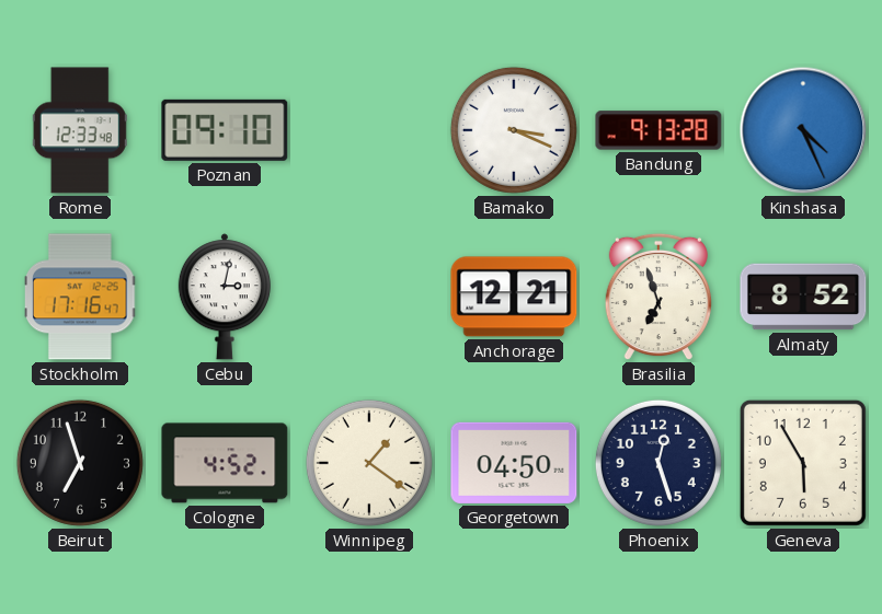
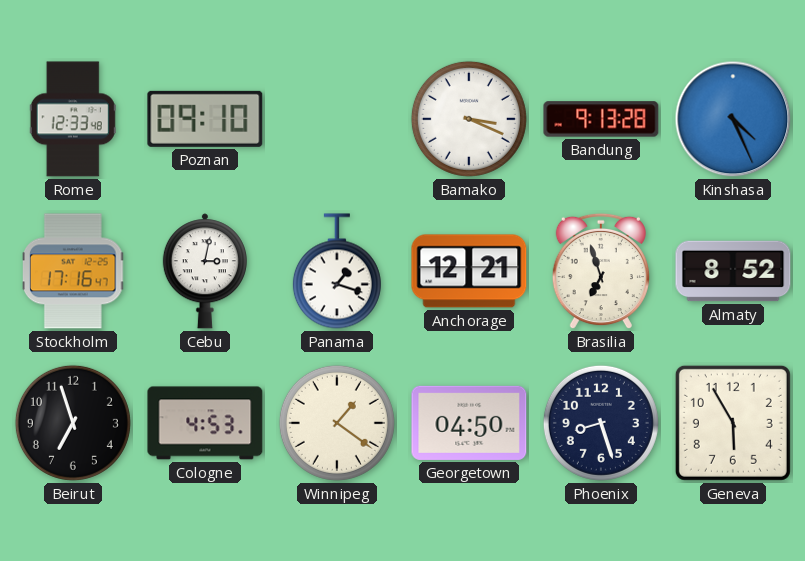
Panama: none -> 1:18 (337, 271)
Cologne: 4:52 -> 4:53 (205, 423)
Phoenix: 12:27 -> 8:27 (601, 423)
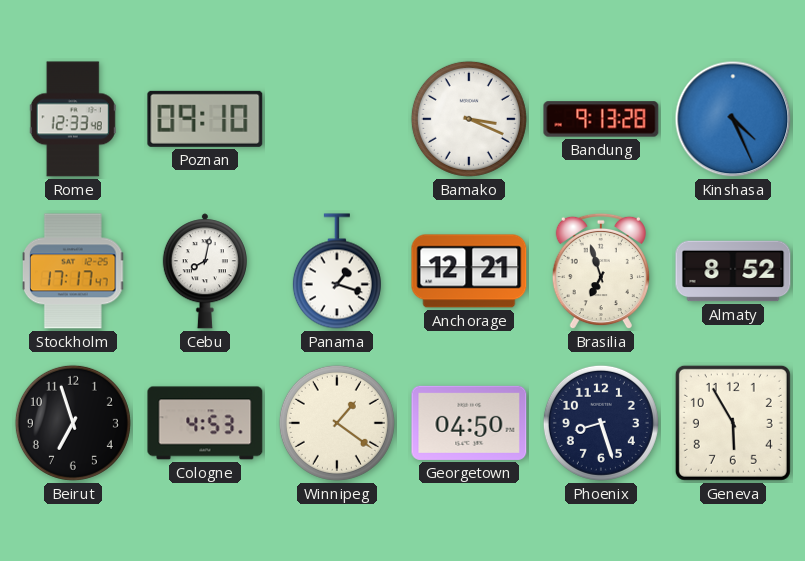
Stockholm: 17:16 -> 17:17 (74, 271)
Cebu: 3:02 -> 8:02 (205, 271)
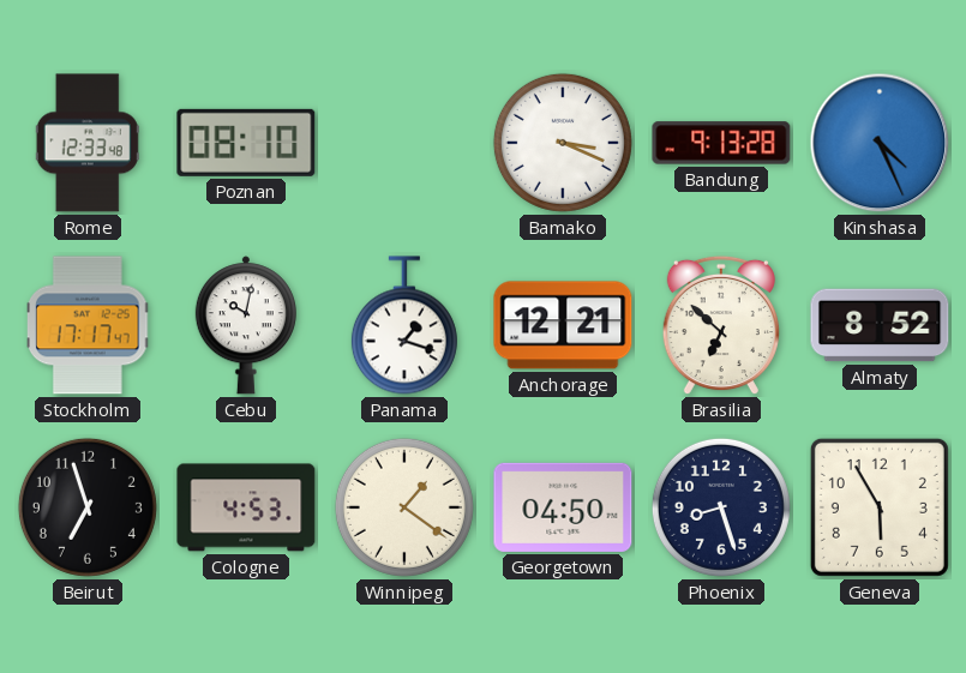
Poznan: 09:10 -> 08:10 (246, 143)
Cebu: 8:02 -> 10:02 (246, 325)
Brasilia: 6:57 -> 6:52 (721, 325)
